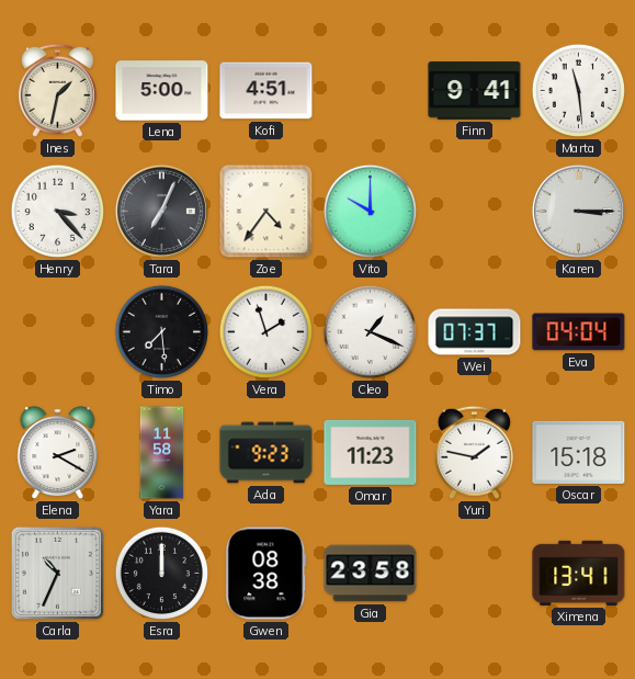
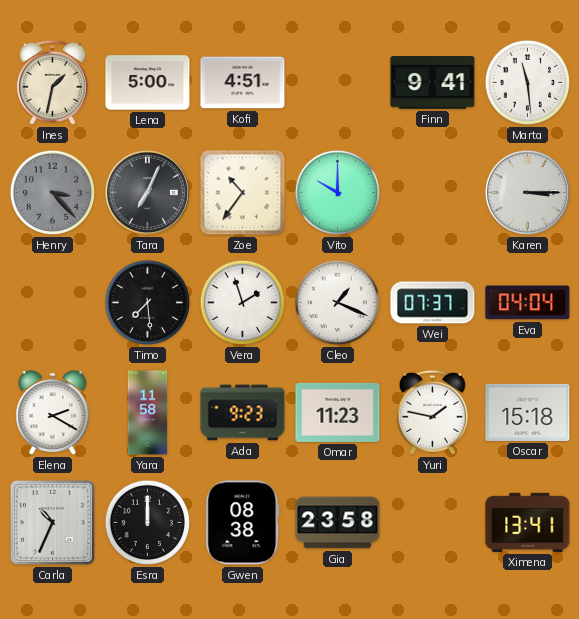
Henry dial: white -> grey (53, 193)
Zoe: 4:36 -> 10:36 (243, 193)
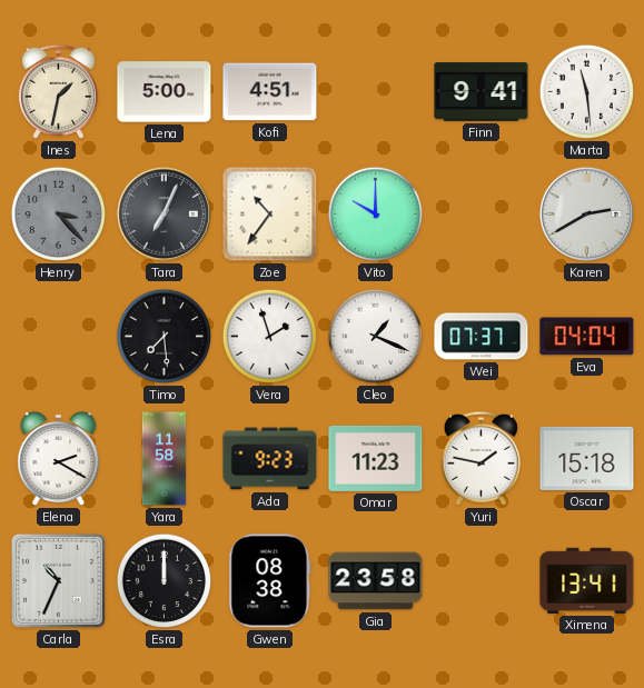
Karen: 3:15 -> 2:40 (586, 213)
